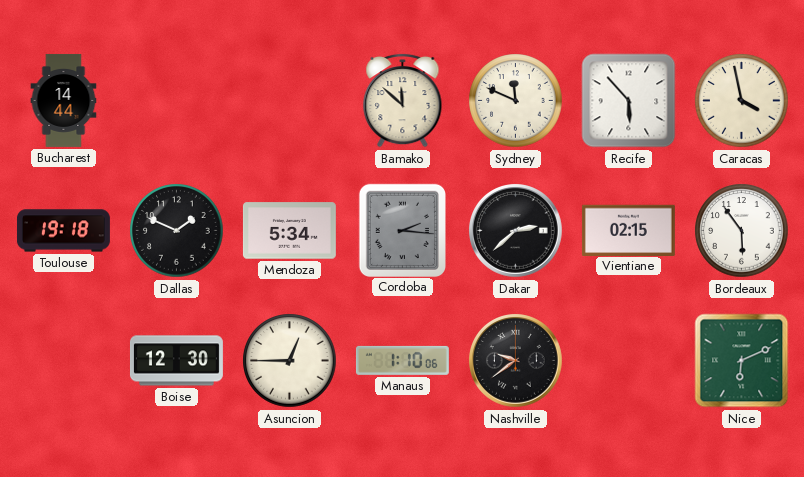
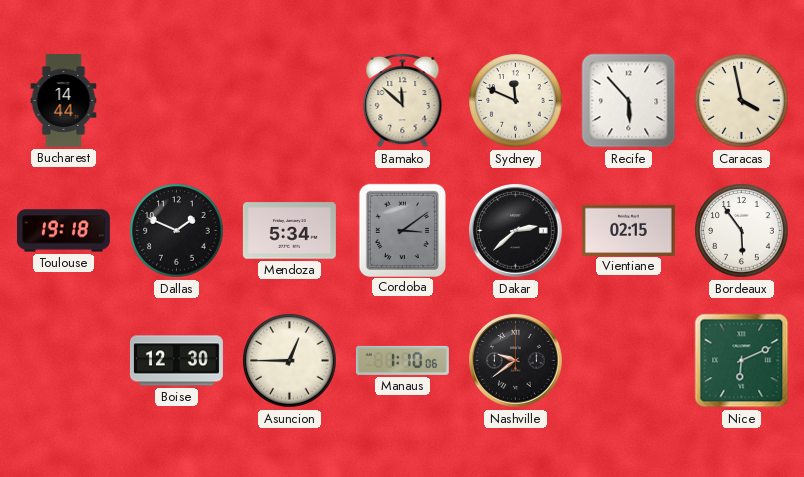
Cordoba: 2:16 -> 3:09 (402, 230)
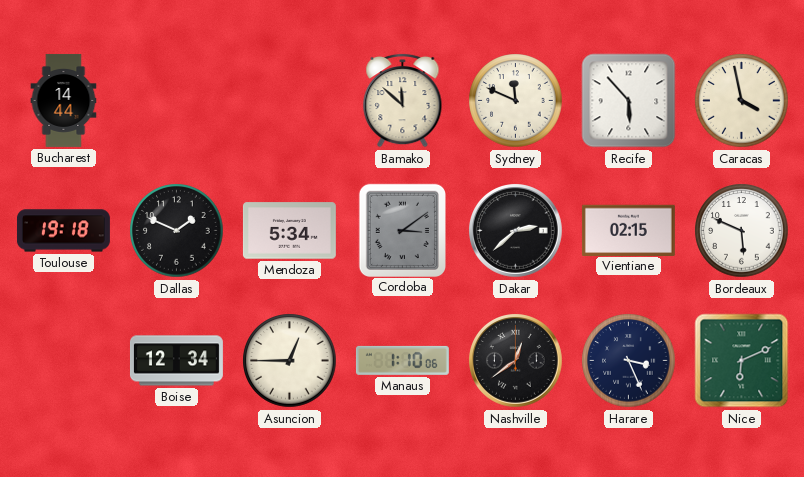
Bordeaux: 5:54 -> 5:49 (742, 231)
Boise: 12:30 -> 12:34 (176, 361)
Nashville: 9:39 -> 12:39 (516, 361)
Harare: none -> 3:26 (629, 361)
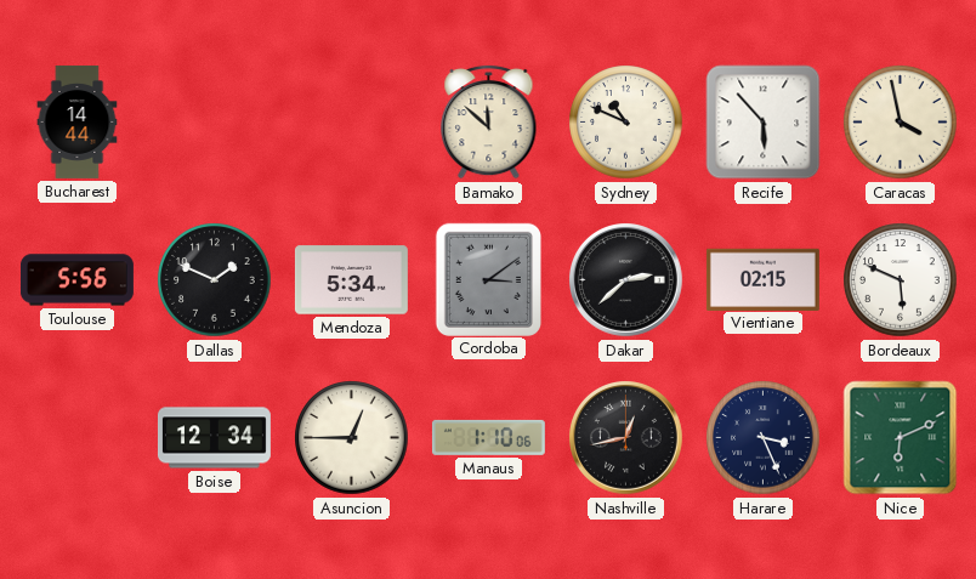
Sydney: 11:49 -> 10:49 (626, 123)
Toulouse: 19:18 -> 5:56 (76, 280)
Nashville: 12:39 -> 12:43 (626, 438)
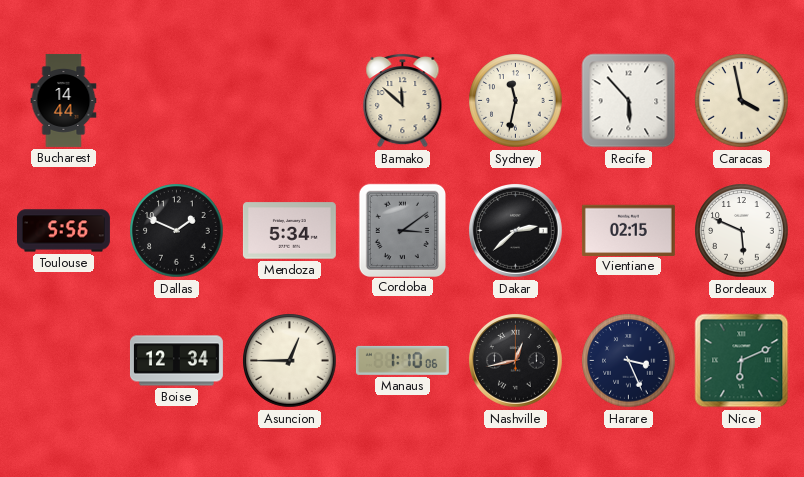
Sydney: 10:49 -> 11:32 (516, 101)
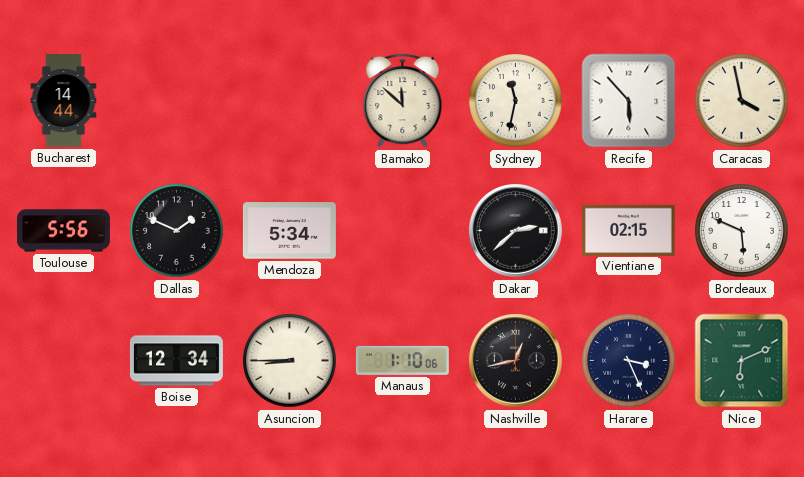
Cordoba: 3:09 -> none (402, 230)
Asuncion: 12:45 -> 8:45 (290, 361)
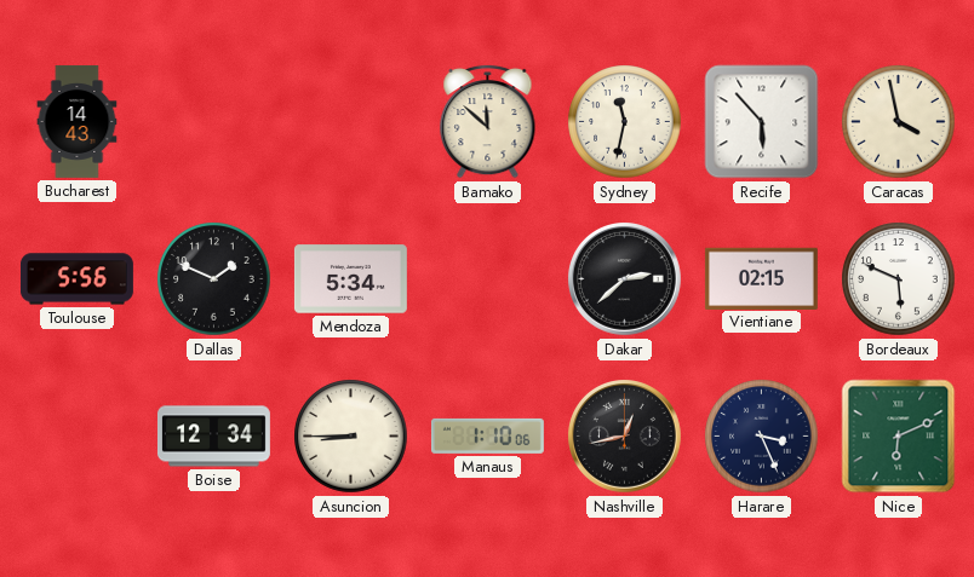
Bucharest: 14:44 -> 14:43 (78, 121)
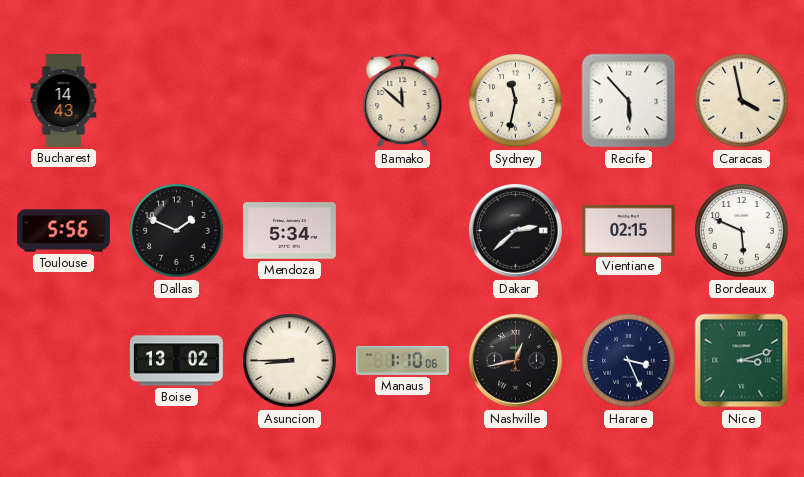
Boise: 12:34 -> 13:02 (176, 361)
Nice: 6:11 -> 3:12 (742, 361)
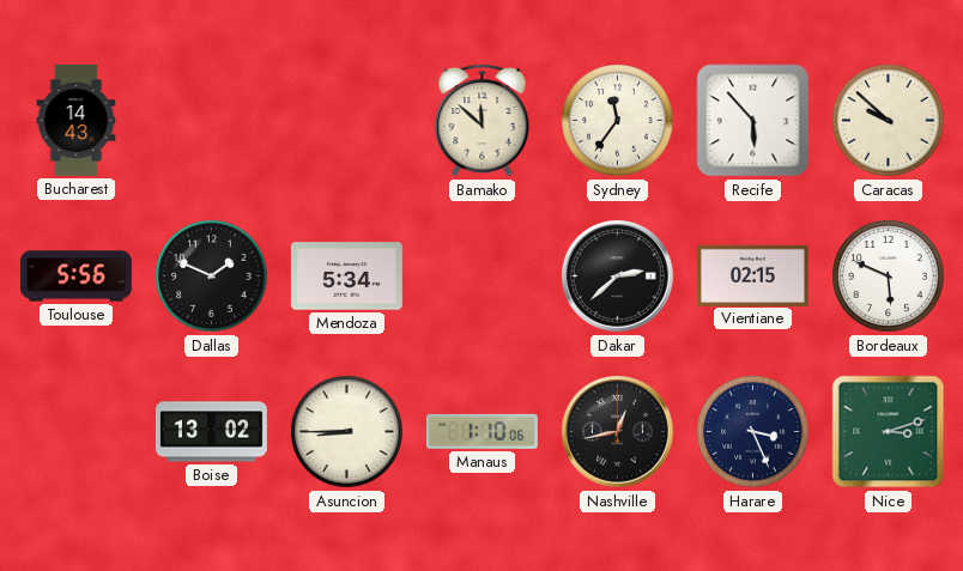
Sydney: 11:32 -> 11:36 (618, 121)
Caracas: 3:58 -> 9:52 (889, 121)
